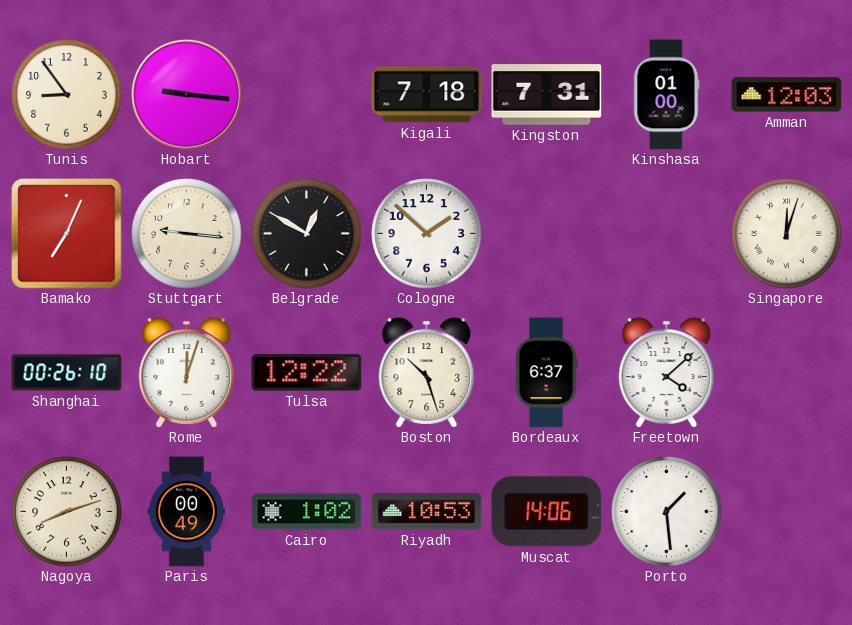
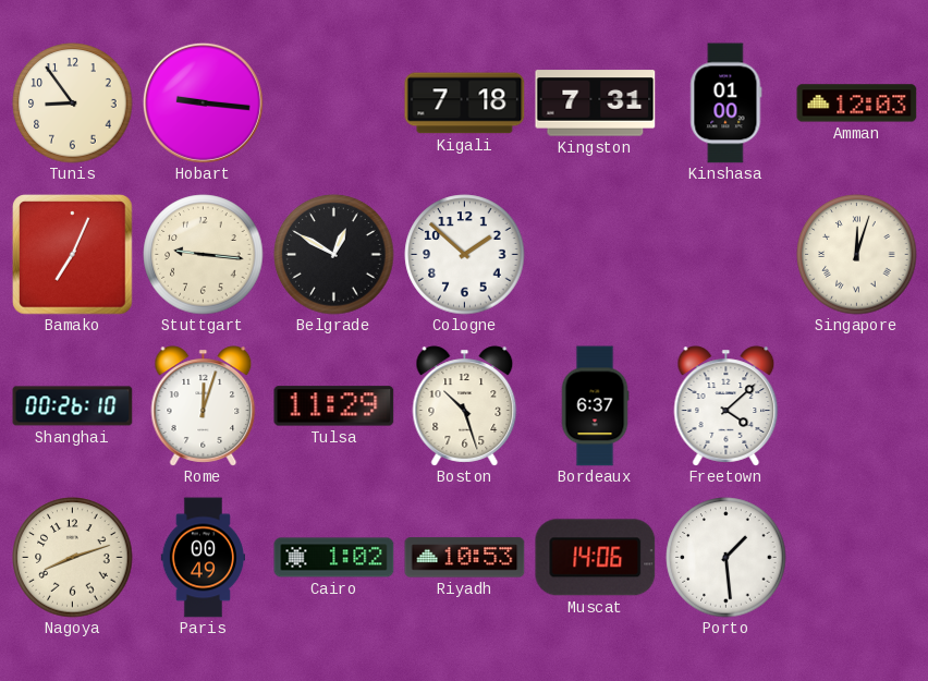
Tulsa: 12:22 -> 11:29 (334, 406)
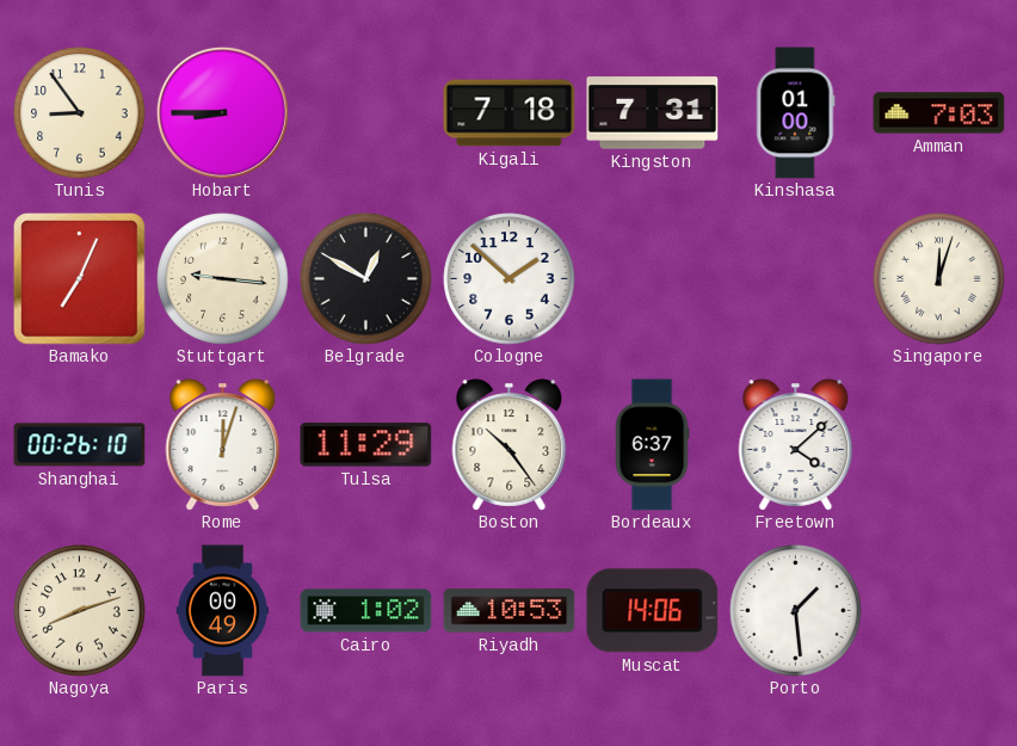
Hobart: 9:16 -> 8:45 (222, 112)
Amman: 12:03 -> 7:03 (939, 113)
Boston: 10:27 -> 10:24 (510, 445)
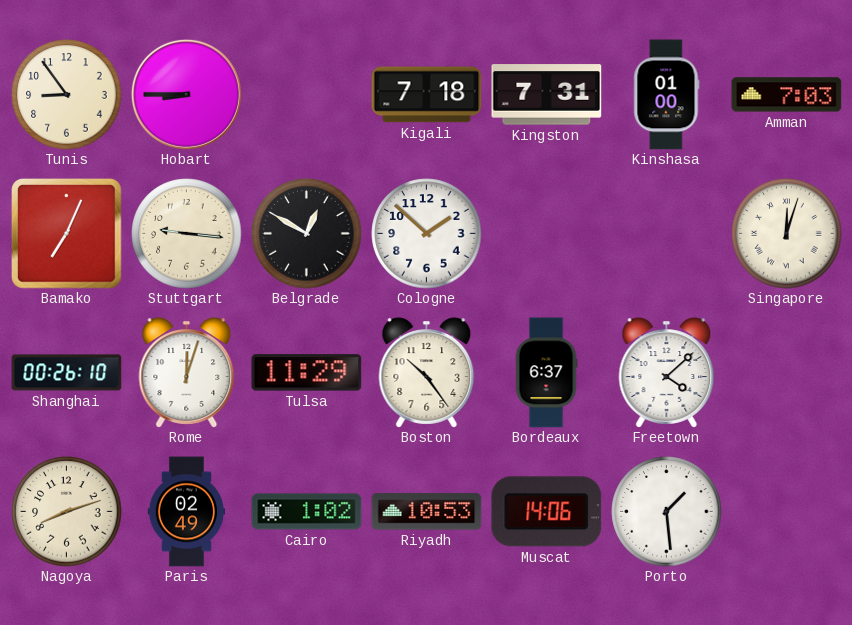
Paris: 00:49 -> 02:49 (186, 512)
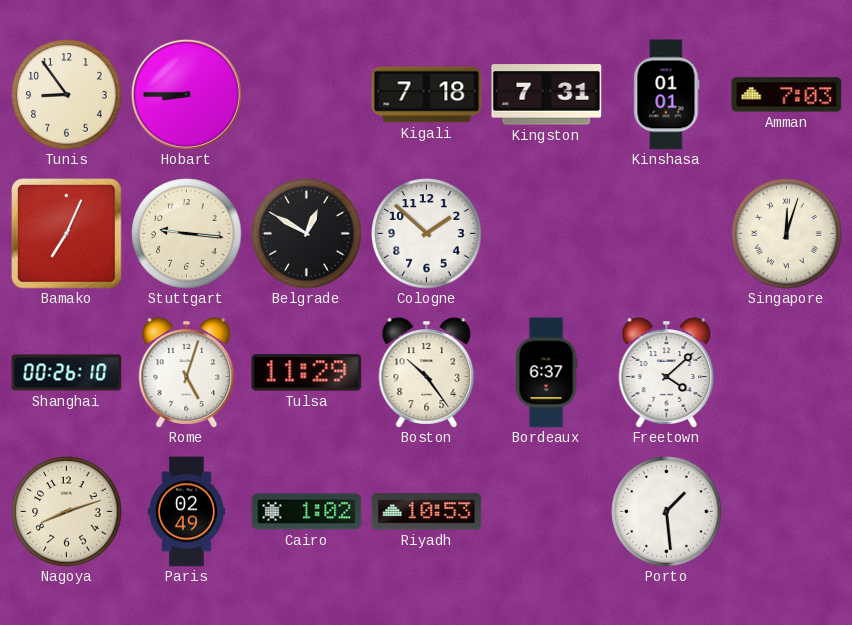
Kinshasa: 01:00 -> 01:01 (667, 95)
Rome: 12:03 -> 5:03 (187, 373)
Muscat: 14:06 -> none (547, 512)
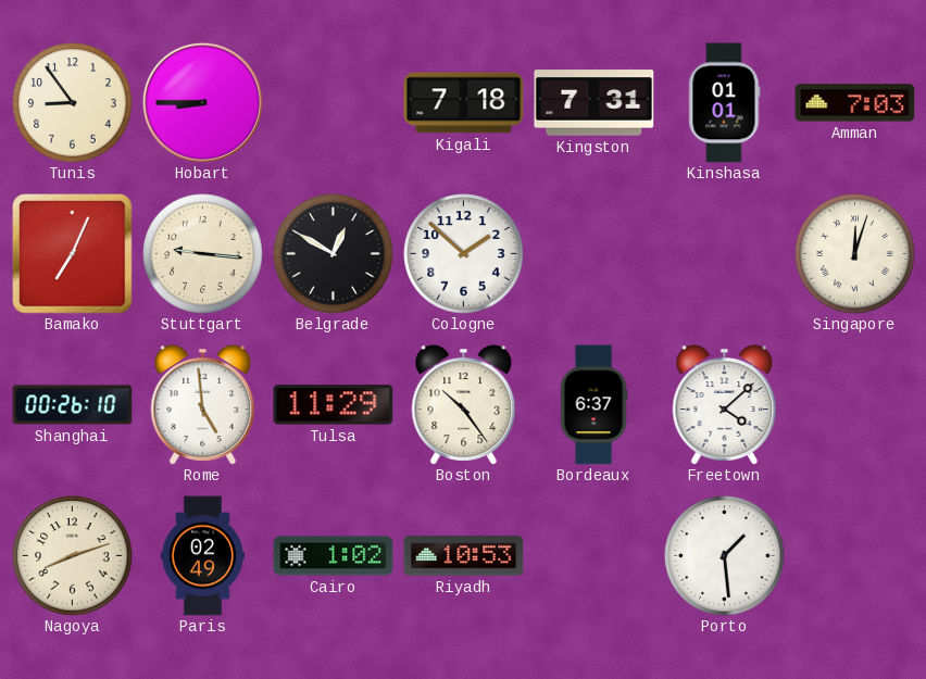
Rome: 5:03 -> 4:59 (203, 405)
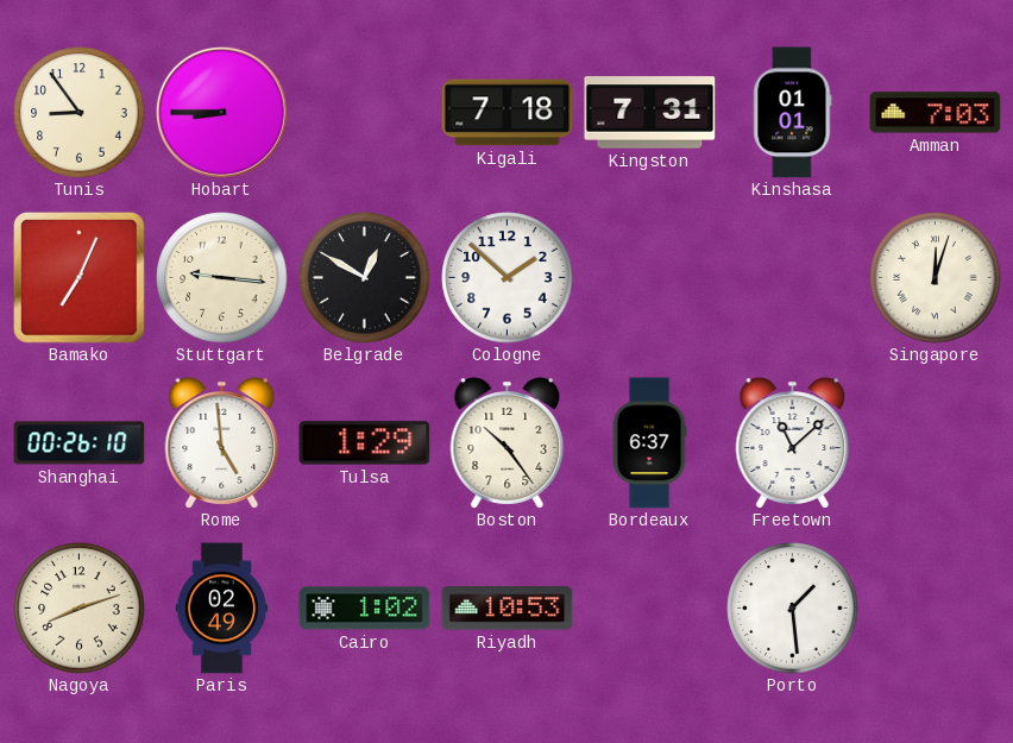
Tulsa: 11:29 -> 1:29 (365, 443)
Freetown: 4:08 -> 11:08 (793, 443)
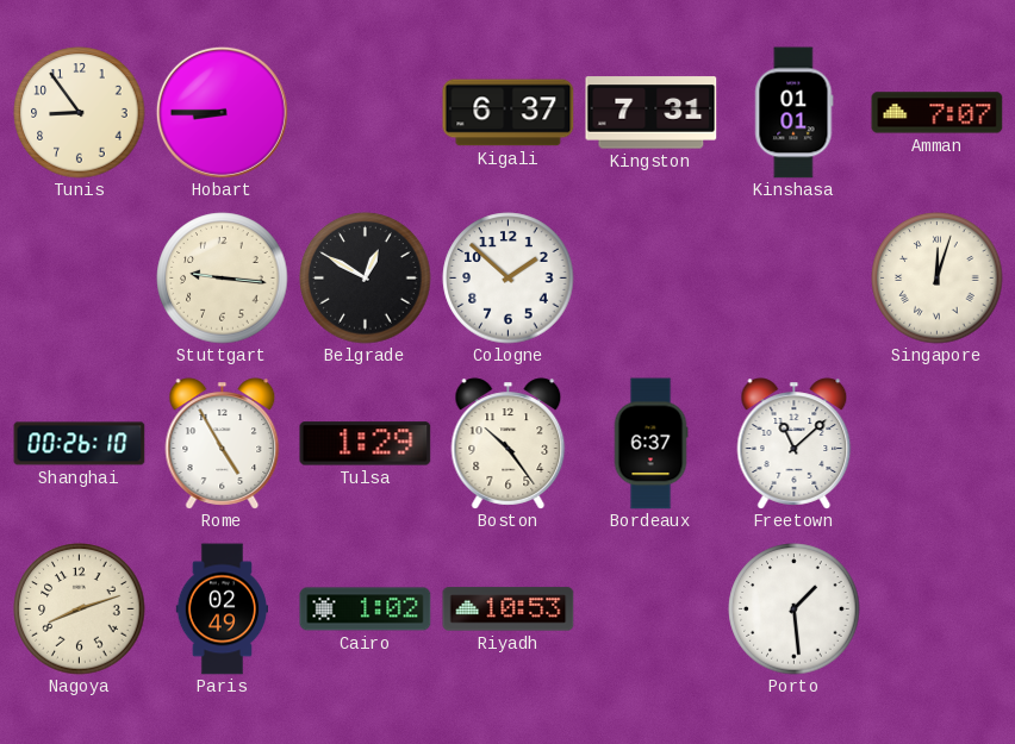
Kigali: 7:18 -> 6:37 (509, 113)
Amman: 7:03 -> 7:07 (938, 113)
Bamako: 7:04 -> none (80, 278)
Rome: 4:59 -> 4:55 (223, 444)
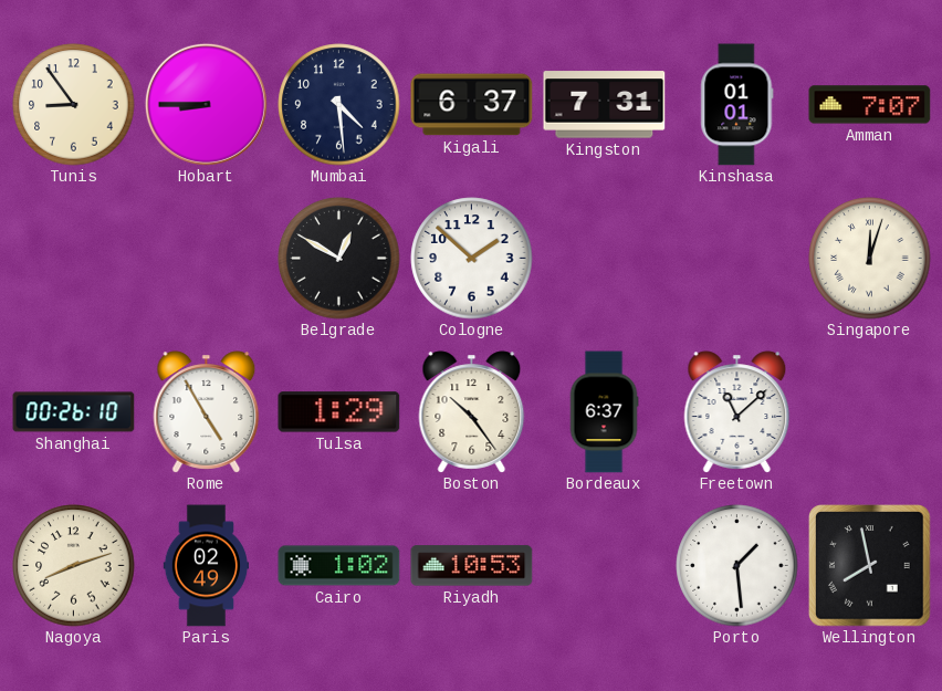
Mumbai: none -> 4:29 (339, 105)
Stuttgart: 9:16 -> none (223, 279)
Wellington: none -> 7:58 (870, 566)
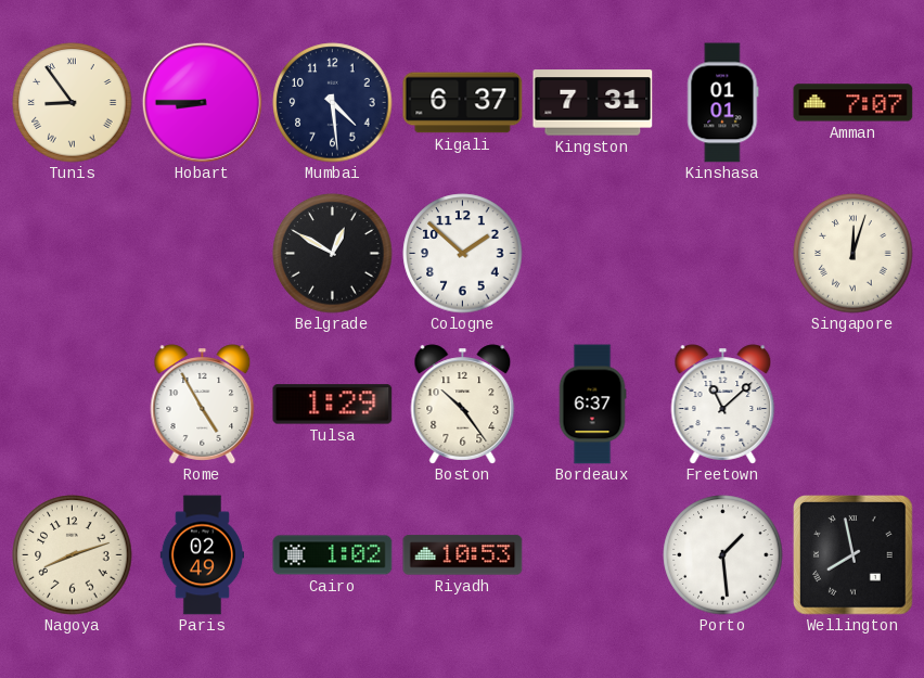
Tunis numerals: Arabic -> Roman (73, 103)
Shanghai: 00:26 -> none (74, 412)
